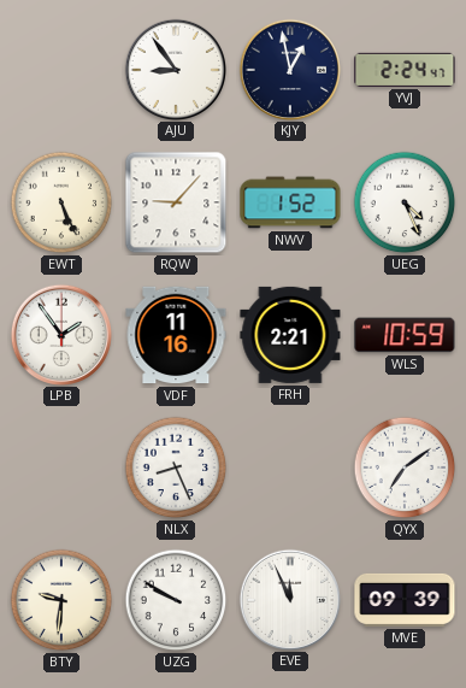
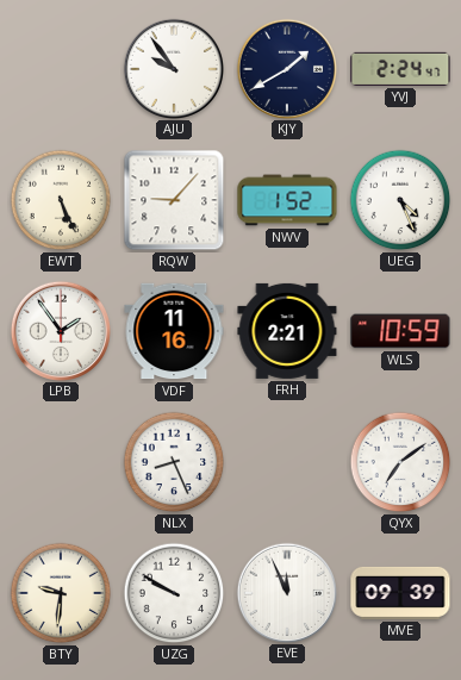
AJU: 8:54 -> 9:54 (173, 68)
KJY: 12:58 -> 1:40 (286, 68)
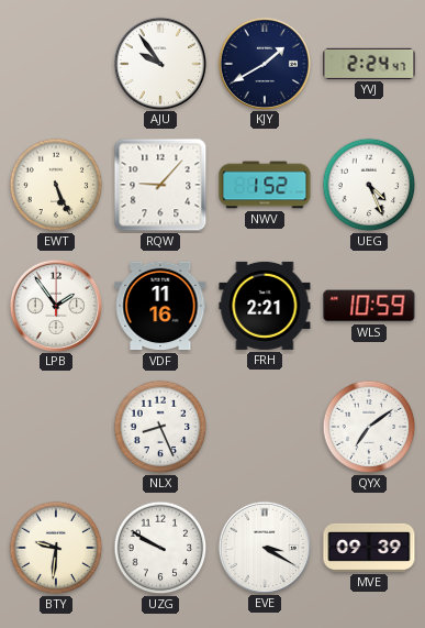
EVE: 11:56 -> 3:20 (264, 547)
